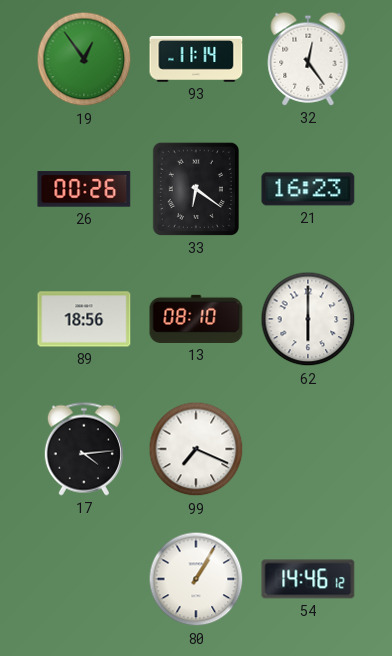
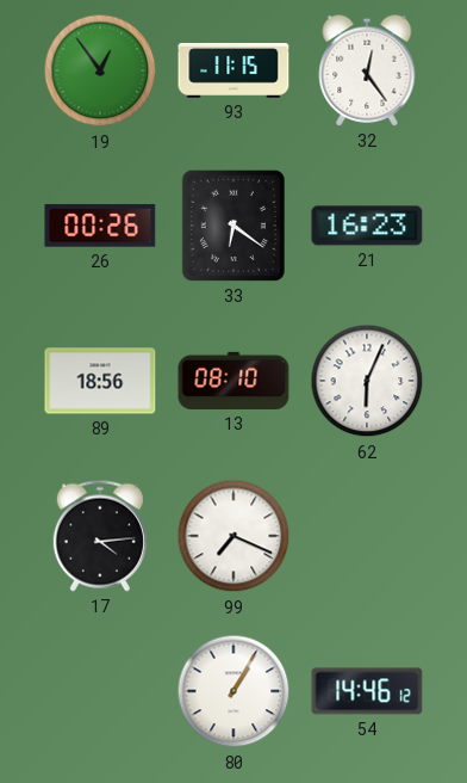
93: 11:14 -> 11:15 (233, 70)
62: 6:00 -> 6:04 (367, 381)
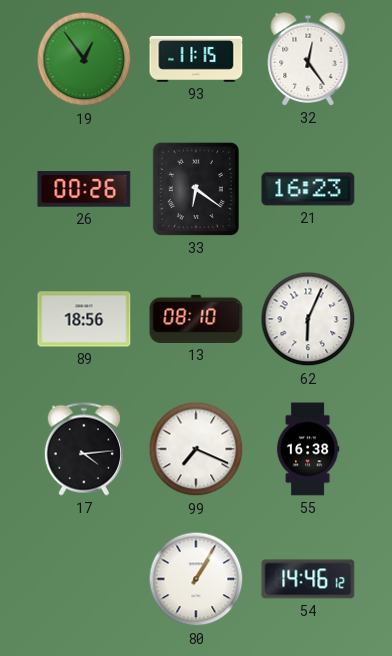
55: none -> 16:38 (308, 449)
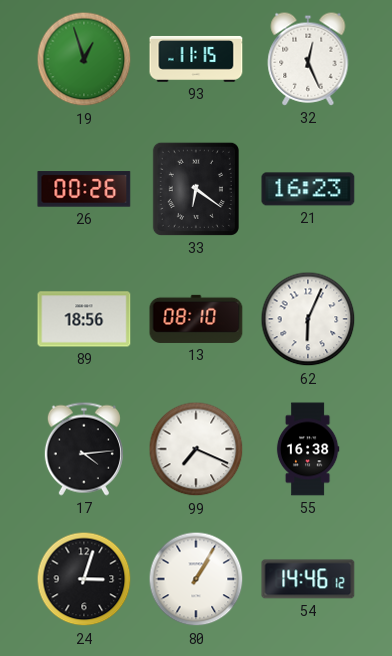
19: 12:54 -> 12:57 (84, 59)
32: 12:24 -> 12:26 (308, 59)
24: none -> 3:03 (84, 579)
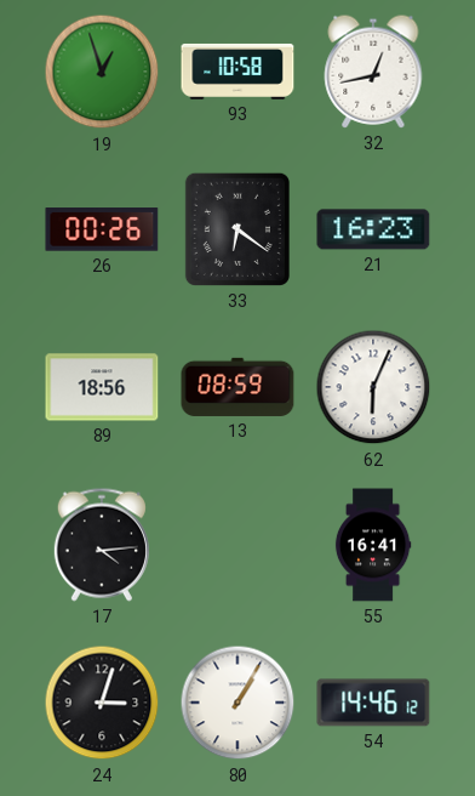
93: 11:15 -> 10:58 (237, 72)
32: 12:26 -> 12:43 (373, 72)
13: 08:10 -> 08:59 (237, 387)
99: 7:19 -> none (196, 449)
55: 16:38 -> 16:41 (373, 545)
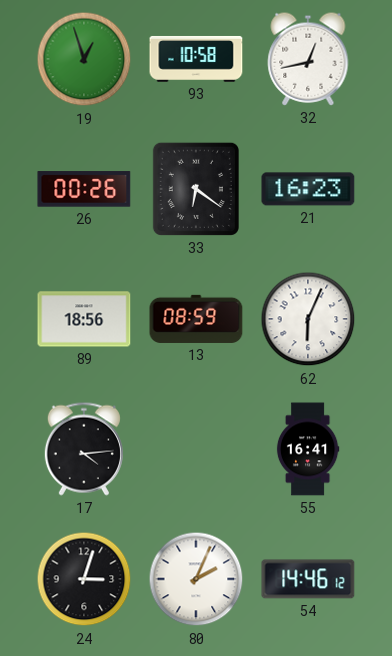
80: 1:05 -> 2:04 (196, 579)
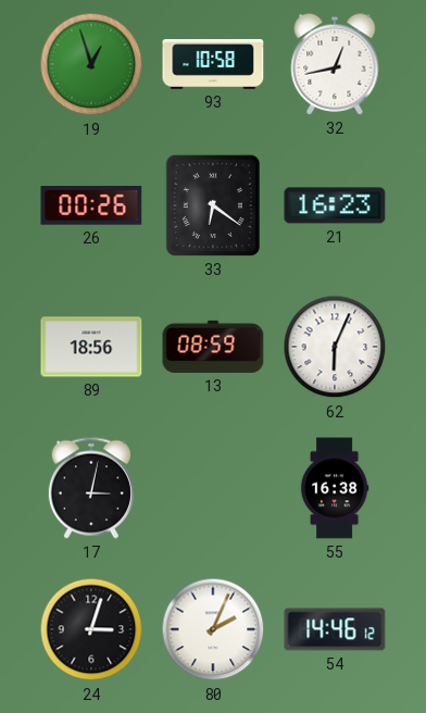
17: 4:14 -> 3:02 (91, 488)
55: 16:41 -> 16:38 (335, 488)
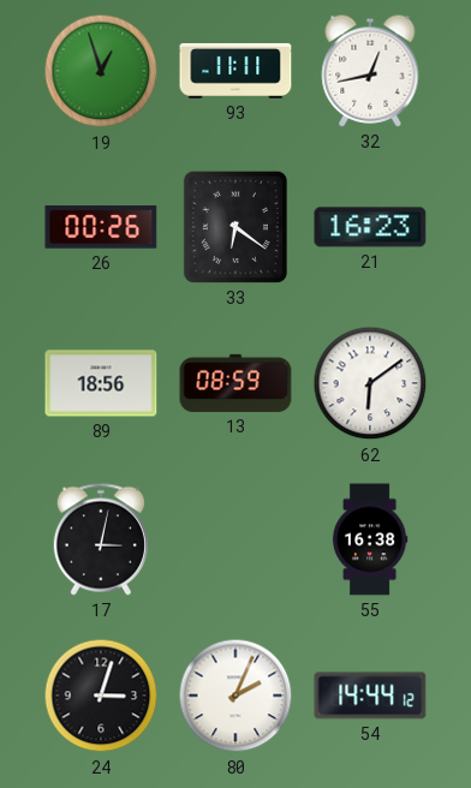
93: 10:58 -> 11:11 (235, 71)
62: 6:04 -> 6:09 (370, 383)
54: 14:46 -> 14:44 (370, 696)
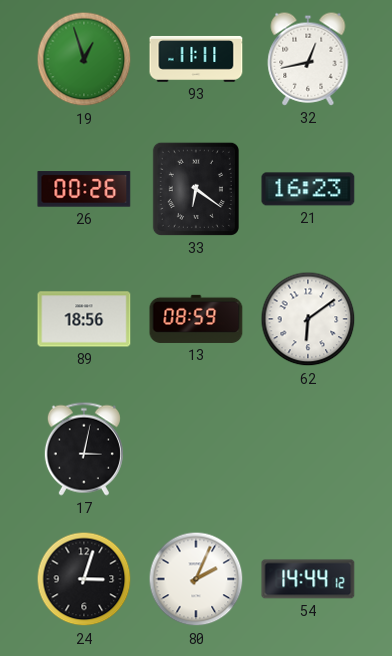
55: 16:38 -> none (370, 539)
